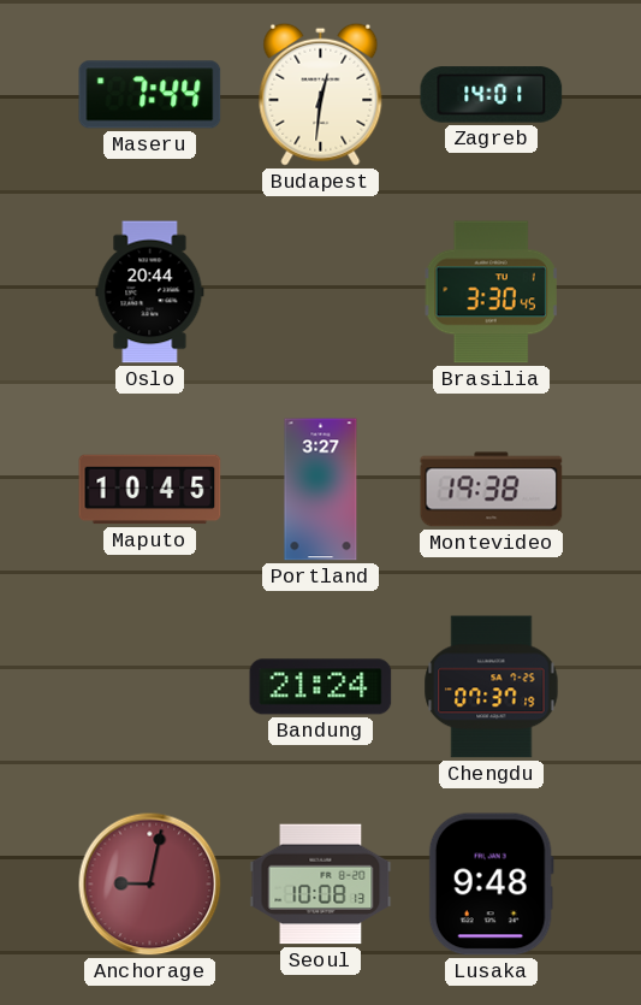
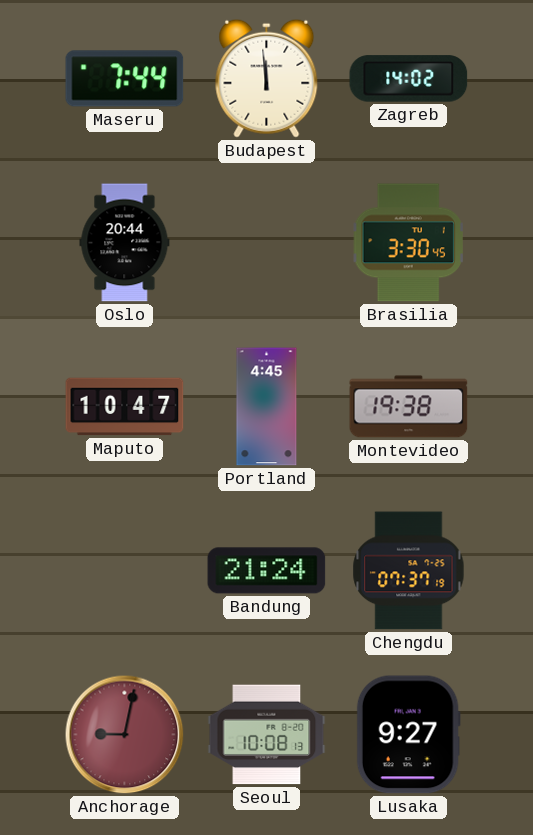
Budapest: 12:31 -> 11:59 (267, 78)
Zagreb: 14:01 -> 14:02 (409, 79)
Maputo: 10:45 -> 10:47 (125, 407)
Portland: 3:27 -> 4:45 (267, 407)
Lusaka: 9:48 -> 9:27 (408, 735)
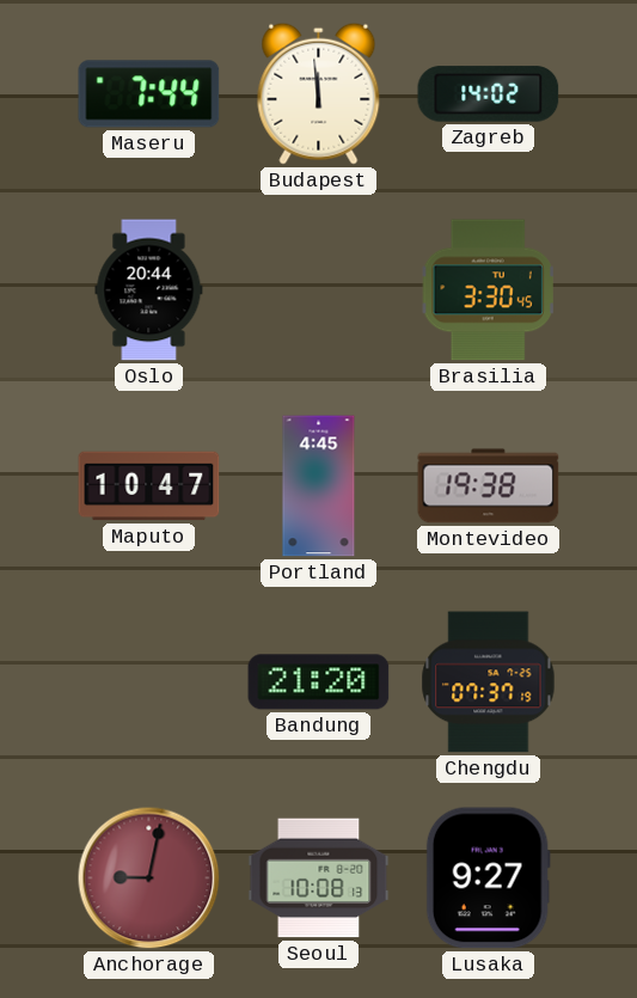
Bandung: 21:24 -> 21:20 (319, 682)
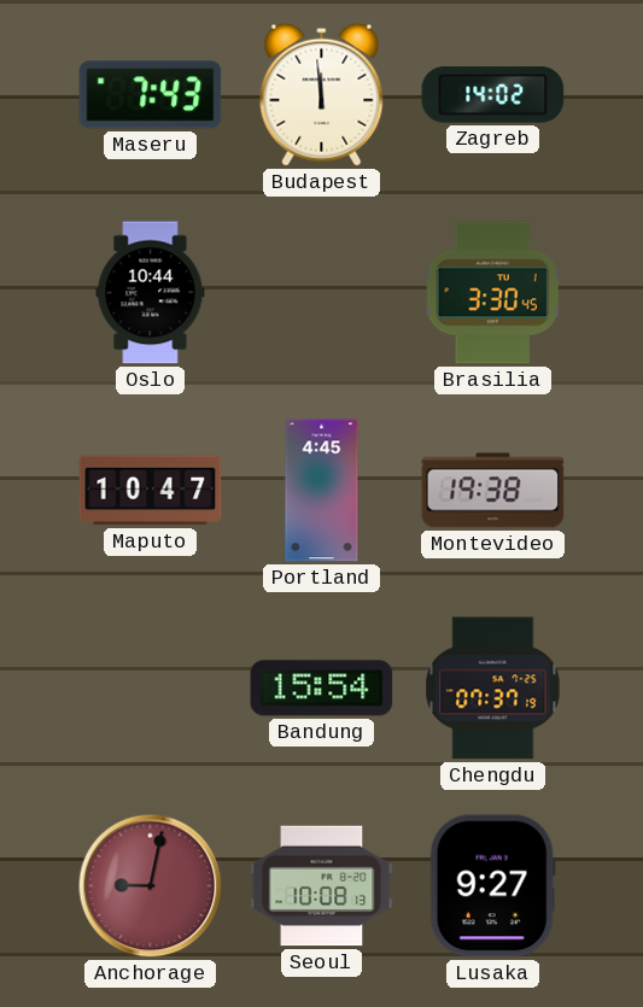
Maseru: 7:44 -> 7:43 (151, 95)
Oslo: 20:44 -> 10:44 (151, 293)
Bandung: 21:20 -> 15:54 (322, 689)
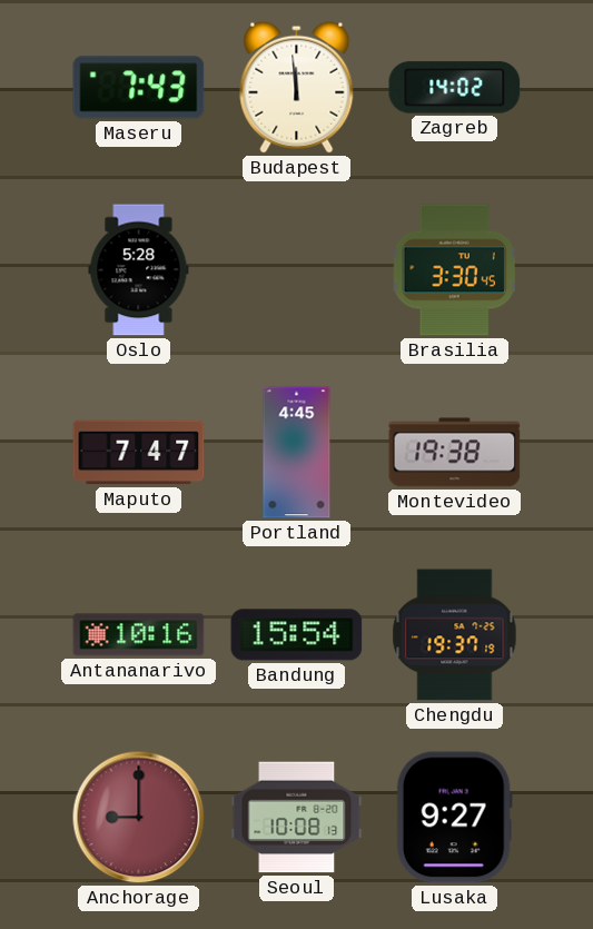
Oslo: 10:44 -> 5:28 (139, 270)
Maputo: 10:47 -> 7:47 (139, 453)
Antananarivo: none -> 10:16 (139, 635)
Chengdu: 07:37 -> 19:37 (455, 635)
Anchorage: 9:02 -> 9:00 (139, 818)
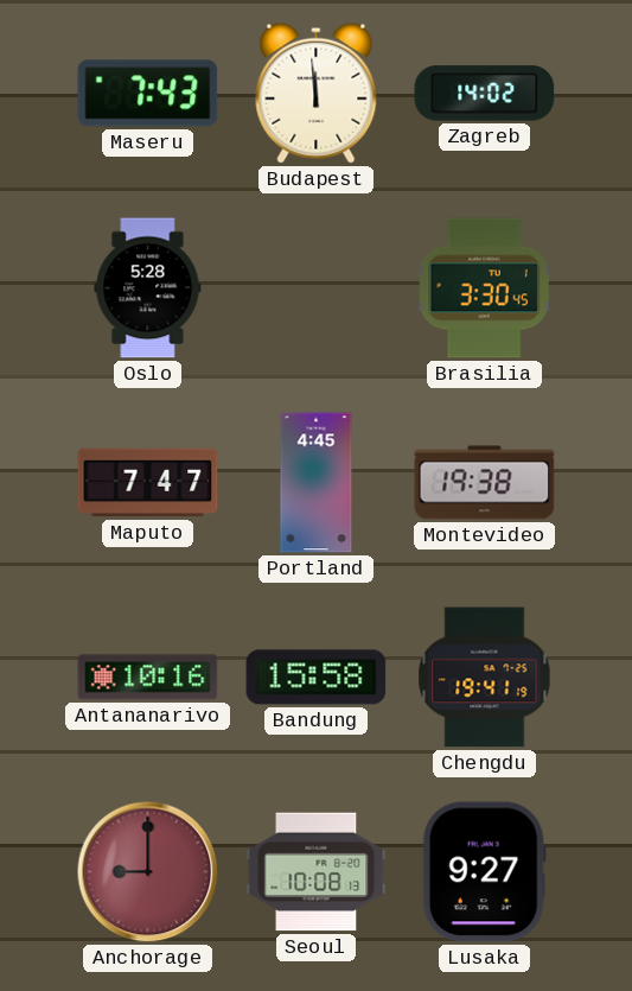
Bandung: 15:54 -> 15:58 (317, 678)
Chengdu: 19:37 -> 19:41 (485, 678)
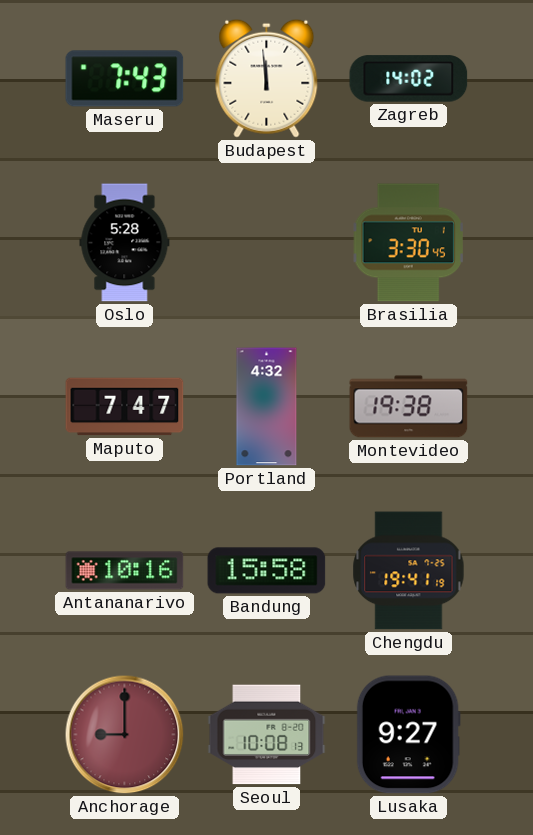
Portland: 4:45 -> 4:32 (267, 407)
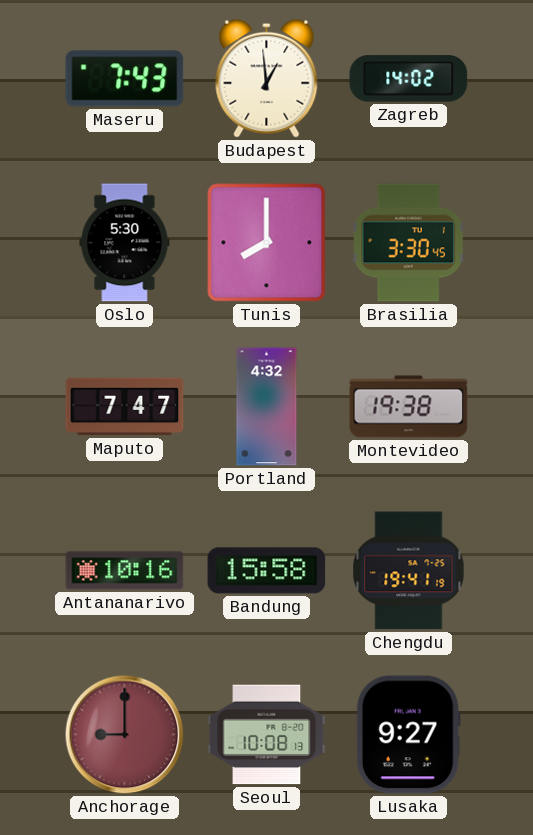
Budapest: 11:59 -> 12:59 (267, 78)
Oslo: 5:28 -> 5:30 (125, 243)
Tunis: none -> 8:00 (267, 243)
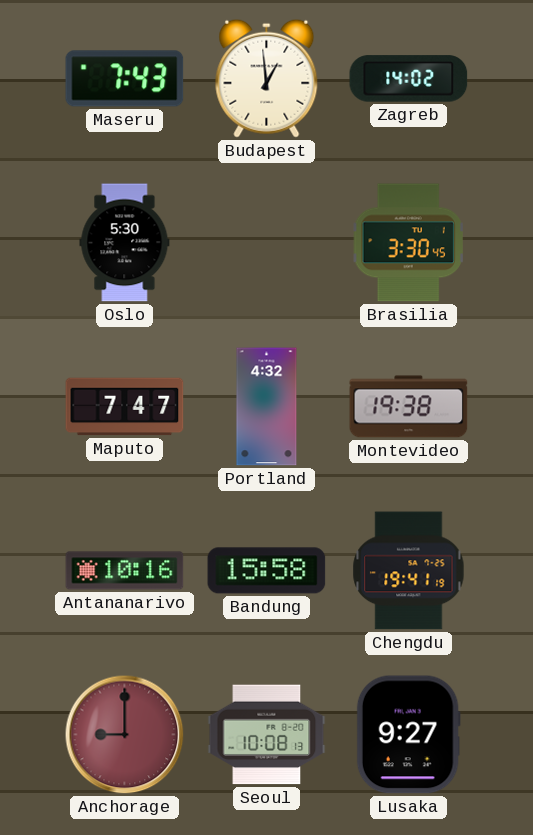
Tunis: 8:00 -> none (267, 243)
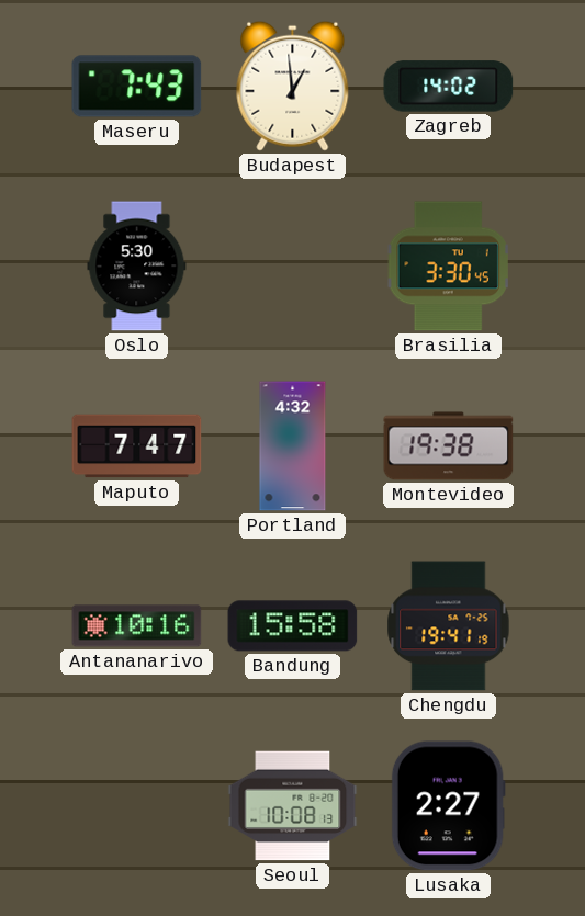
Anchorage: 9:00 -> none (125, 735)
Lusaka: 9:27 -> 2:27 (448, 806)
